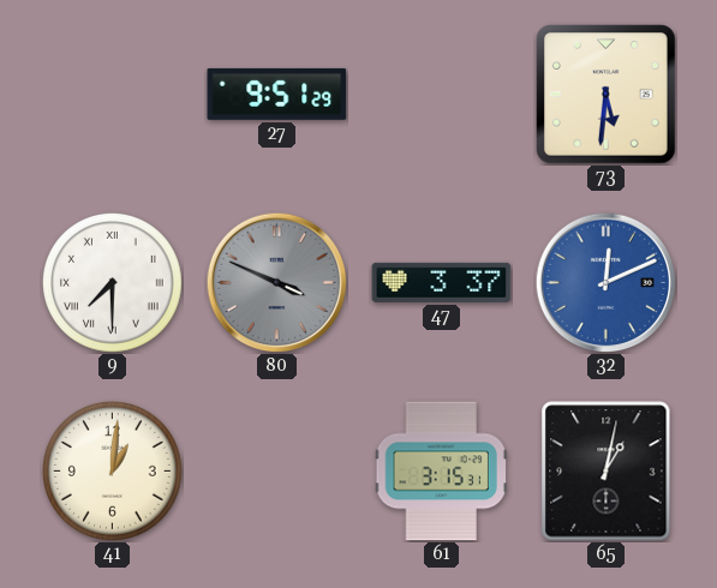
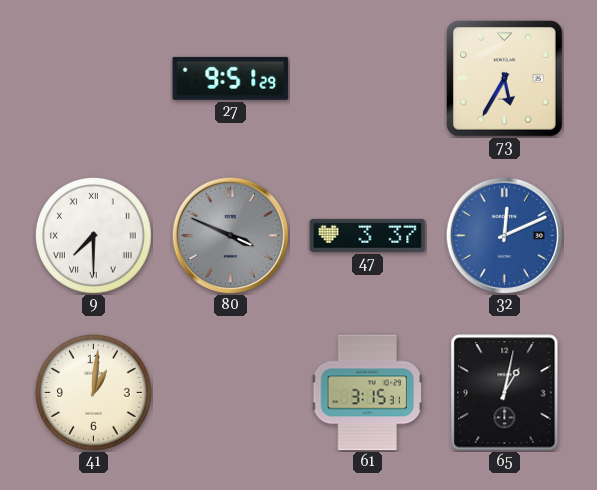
73: 5:31 -> 5:35 (505, 79)
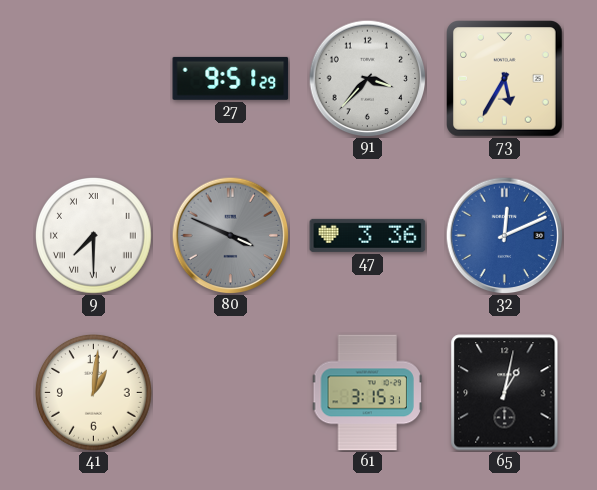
91: none -> 3:37 (367, 78)
47: 3:37 -> 3:36 (368, 235)
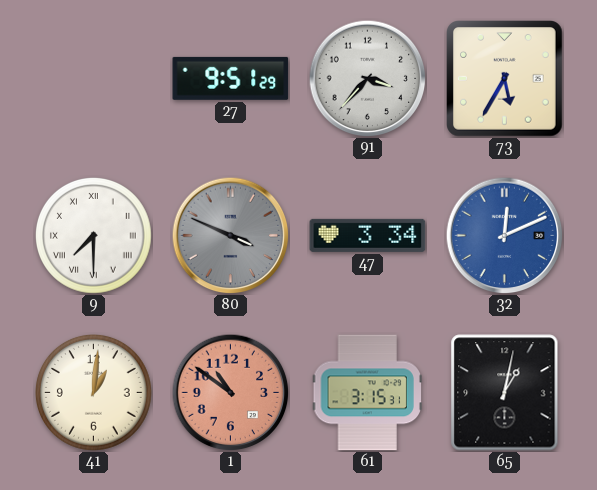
47: 3:36 -> 3:34 (368, 235)
1: none -> 10:51 (230, 392)
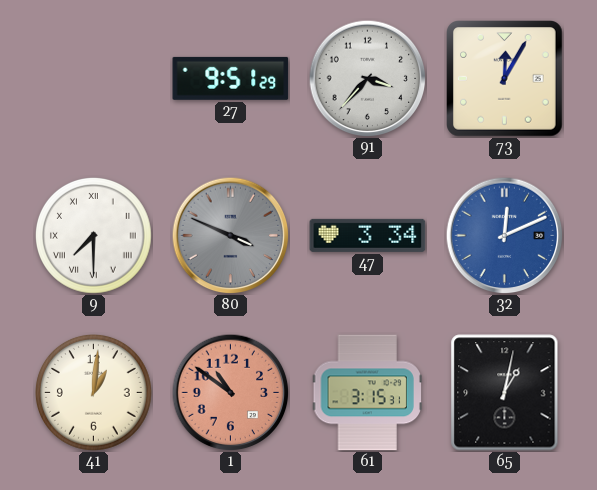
73: 5:35 -> 12:05 (505, 79)
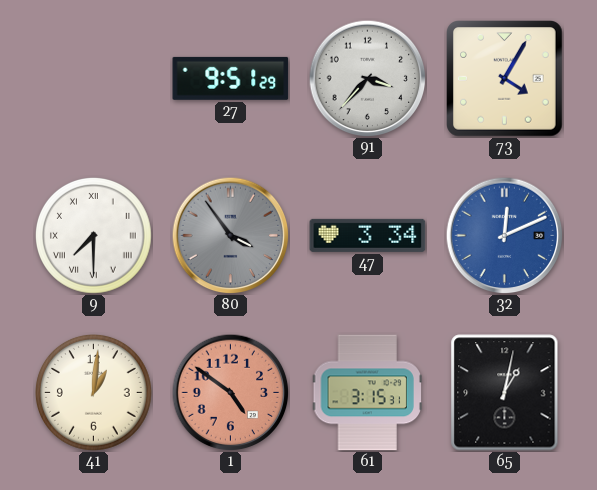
73: 12:05 -> 4:05 (505, 79)
80: 3:49 -> 3:54 (230, 235)
1: 10:51 -> 4:51 (230, 392)
